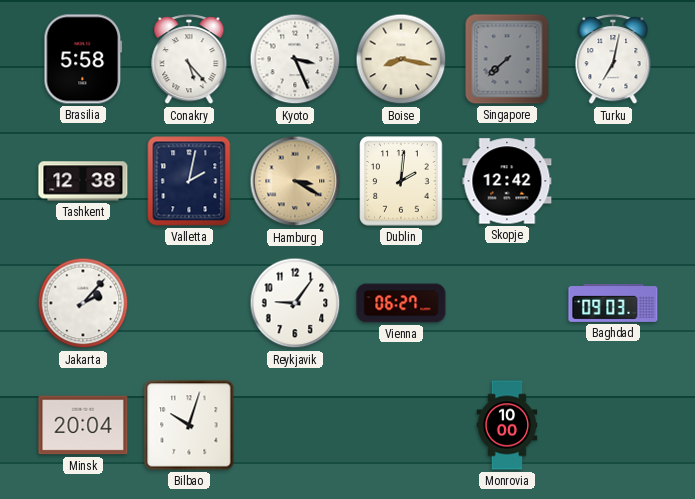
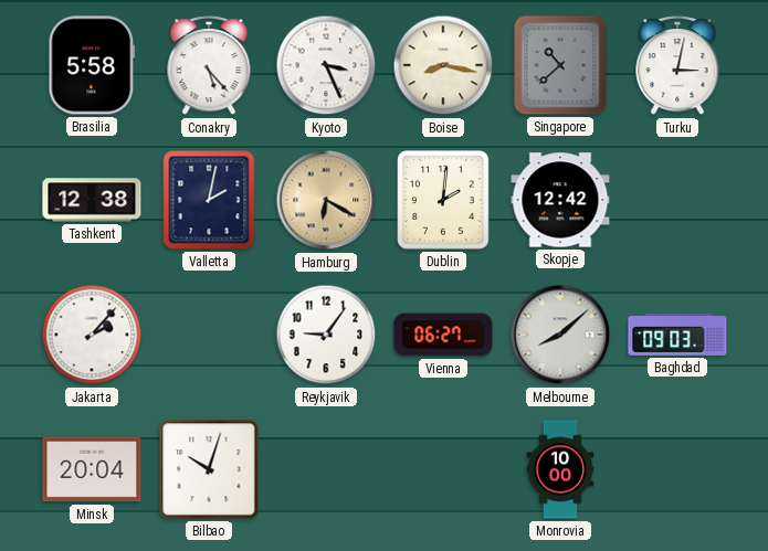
Singapore: 7:38 -> 10:38 (560, 65)
Turku: 7:02 -> 3:02 (677, 66)
Hamburg: 3:20 -> 6:20 (326, 200)
Melbourne: none -> 8:08 (560, 335)
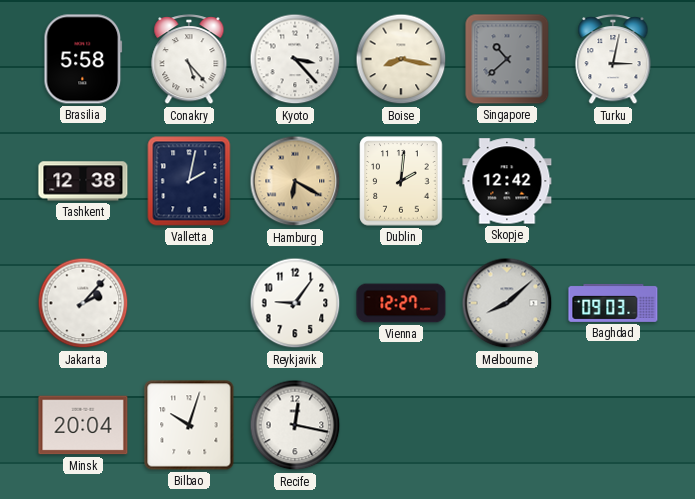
Kyoto: 3:26 -> 3:23 (295, 59)
Vienna: 06:27 -> 12:27 (401, 303)
Recife: none -> 12:17 (295, 425)
Monrovia: 10:00 -> none (560, 469)
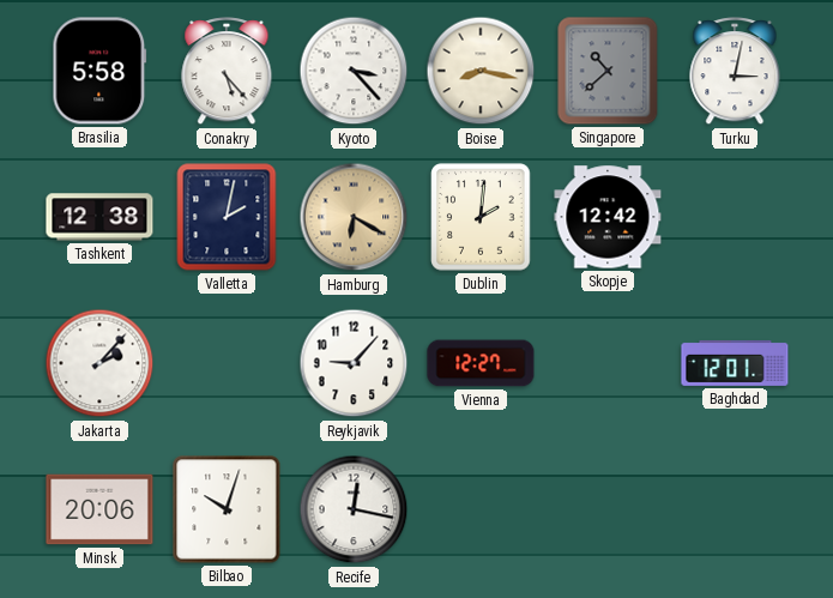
Reykjavik: 9:06 -> 9:07 (354, 363)
Melbourne: 8:08 -> none (507, 303)
Baghdad: 09:03 -> 12:01 (735, 363)
Minsk: 20:04 -> 20:06 (99, 509)
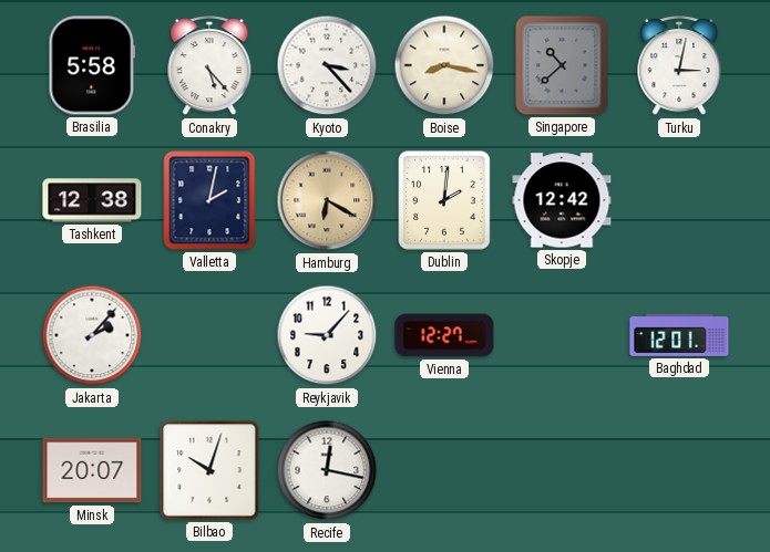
Minsk: 20:06 -> 20:07 (92, 470)
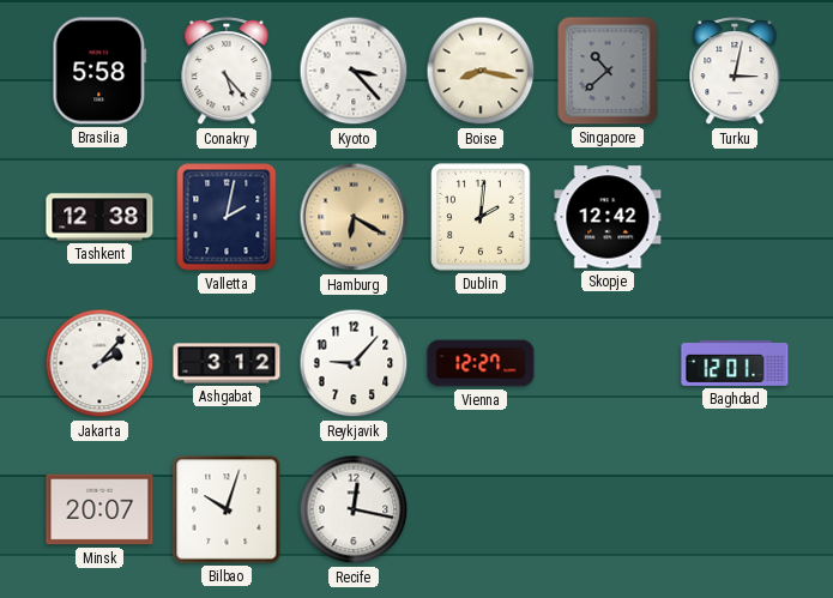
Ashgabat: none -> 3:12 (227, 363)
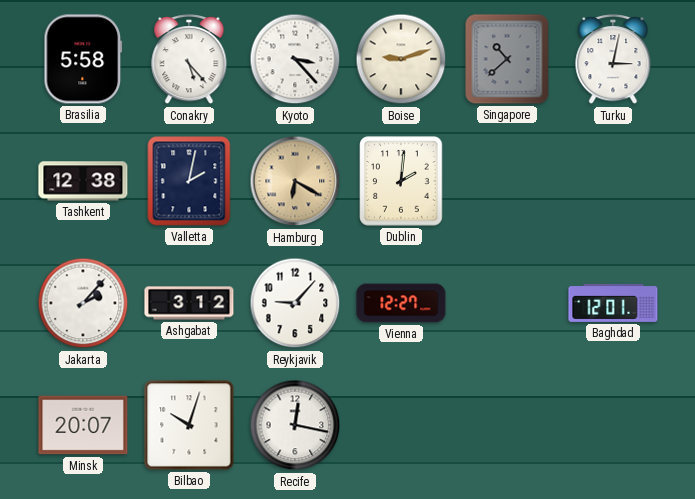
Boise: 8:17 -> 9:12 (401, 59)
Skopje: 12:42 -> none (608, 217)
